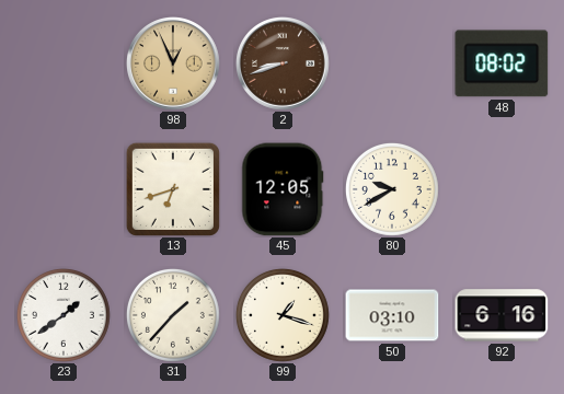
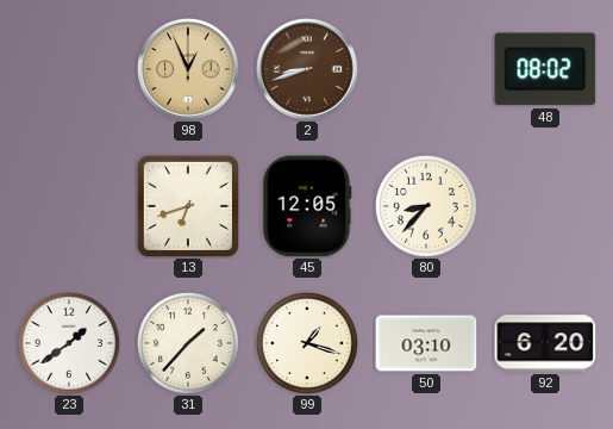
80: 9:40 -> 8:37 (426, 206)
92: 6:16 -> 6:20 (545, 343)
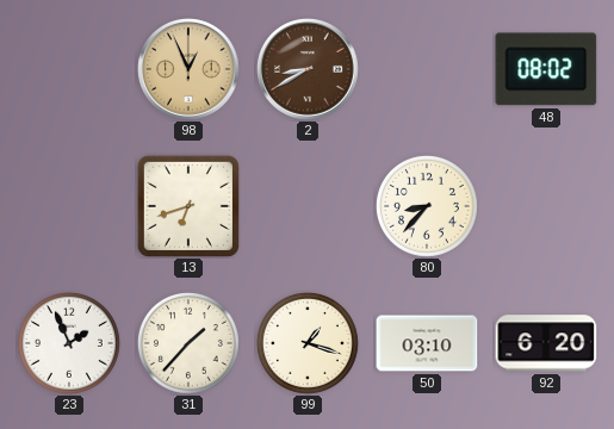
2: 8:42 -> 8:40 (309, 70)
45: 12:05 -> none (307, 206)
23: 1:39 -> 1:56 (69, 343)
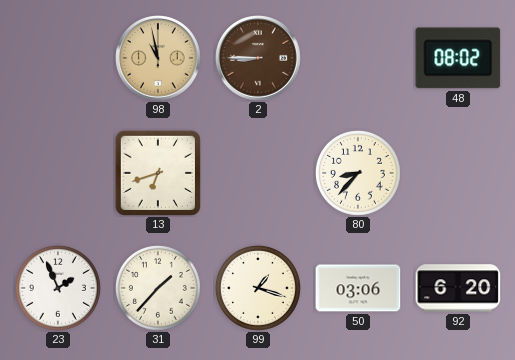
98: 12:56 -> 10:58 (159, 59)
2: 8:40 -> 8:45 (259, 59)
50: 03:10 -> 03:06 (358, 288)
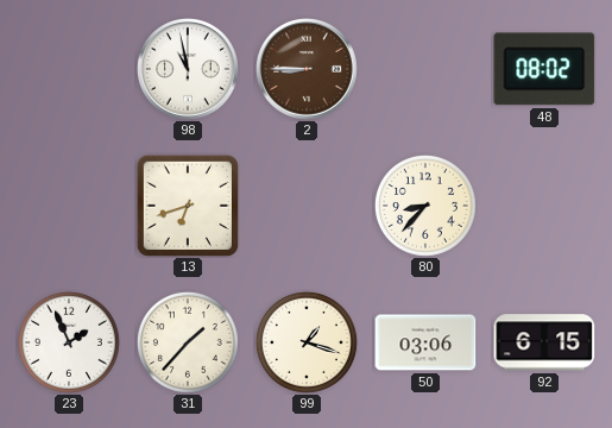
98 dial: champagne -> white (189, 70)
92: 6:20 -> 6:15 (544, 342)
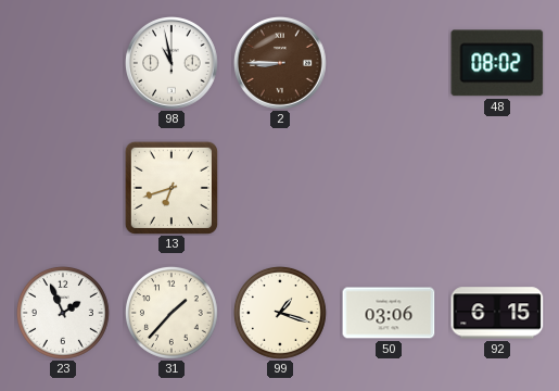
80: 8:37 -> none (425, 206)
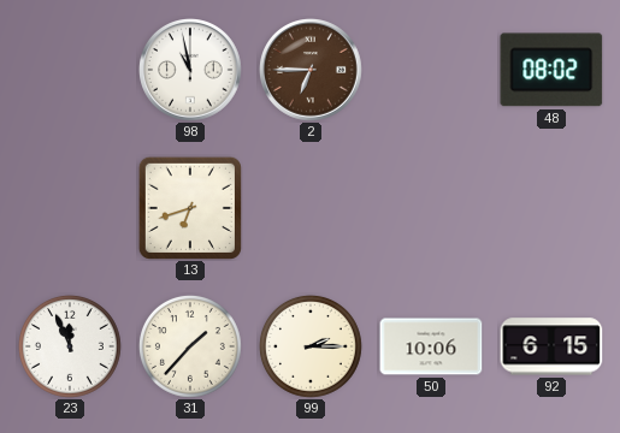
2: 8:45 -> 6:45 (312, 71)
23: 1:56 -> 11:56 (70, 346)
99: 1:18 -> 2:15 (311, 346)
50: 03:06 -> 10:06 (431, 346)
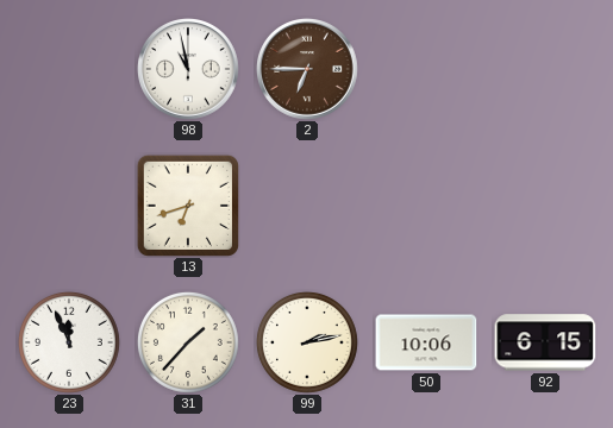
48: 08:02 -> none (551, 70)
99: 2:15 -> 2:13 (307, 342)
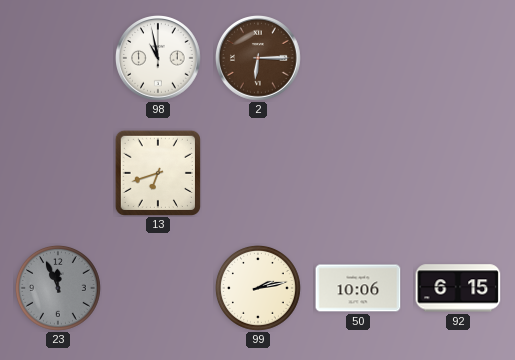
2: 6:45 -> 6:15 (259, 59)
23 dial: white -> grey (58, 288)
31: 1:37 -> none (188, 342)
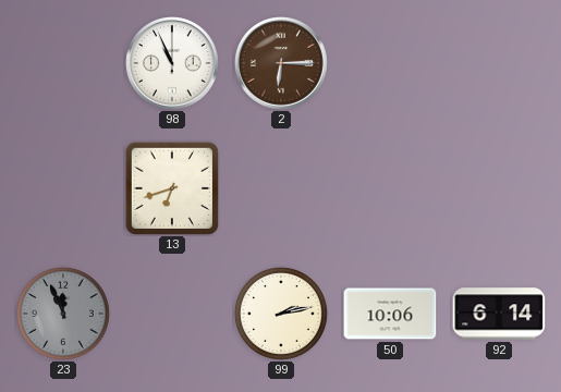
98: 10:58 -> 10:56 (173, 64)
92: 6:15 -> 6:14 (499, 314)
